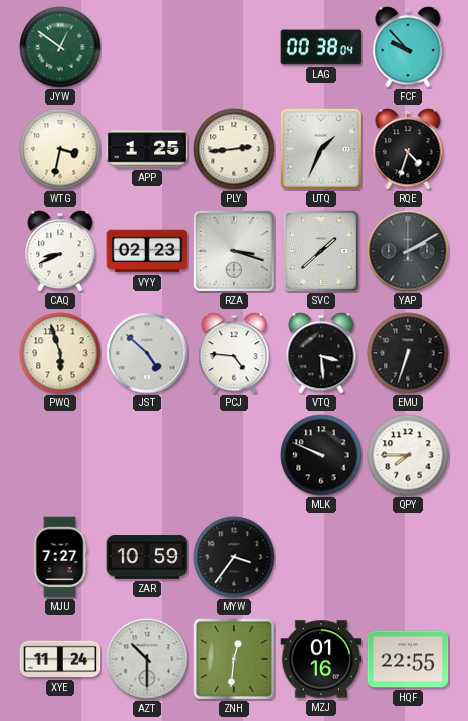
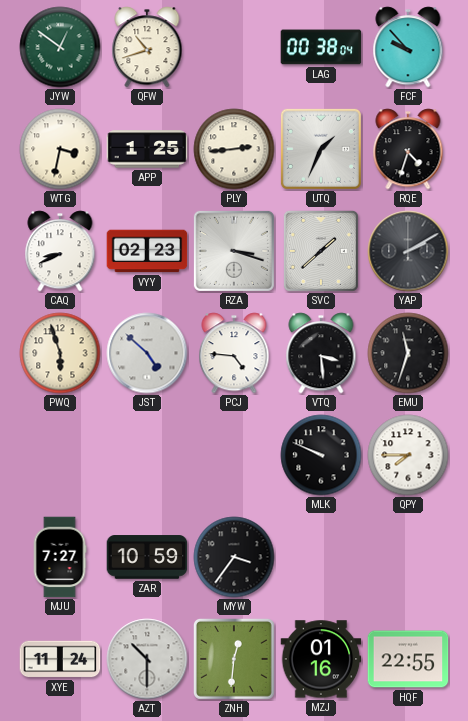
QFW: none -> 10:42 (147, 47)
EMU: 6:33 -> 11:33 (408, 353)
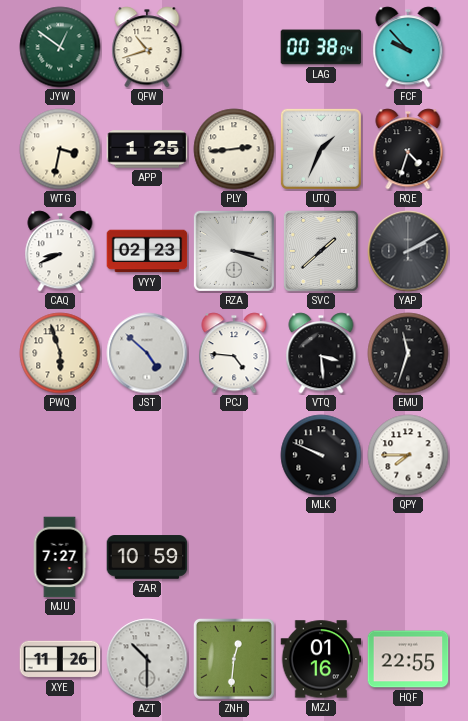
MYW: 3:36 -> none (234, 557)
XYE: 11:24 -> 11:26 (60, 659)
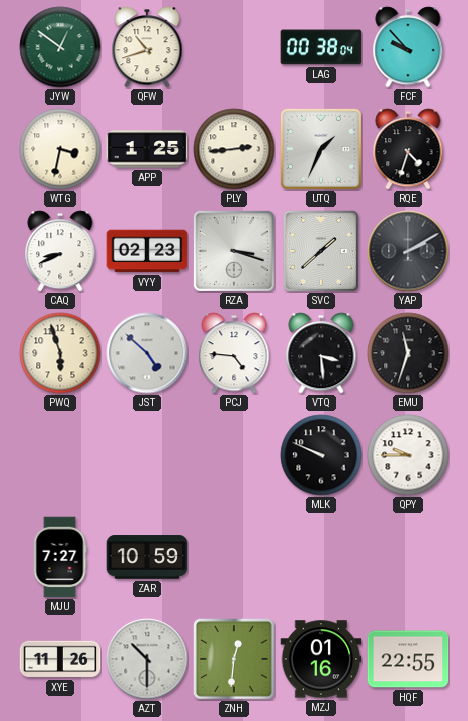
QPY: 7:45 -> 9:45 (408, 455)
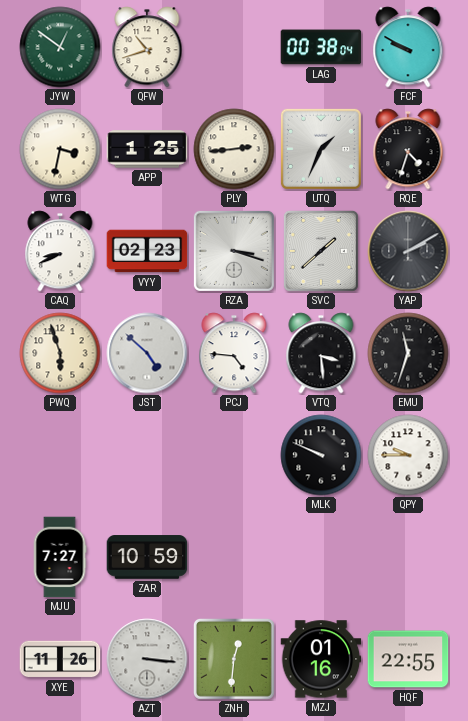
FCF: 9:53 -> 9:50 (408, 47)
AZT: 10:30 -> 3:16 (147, 659)
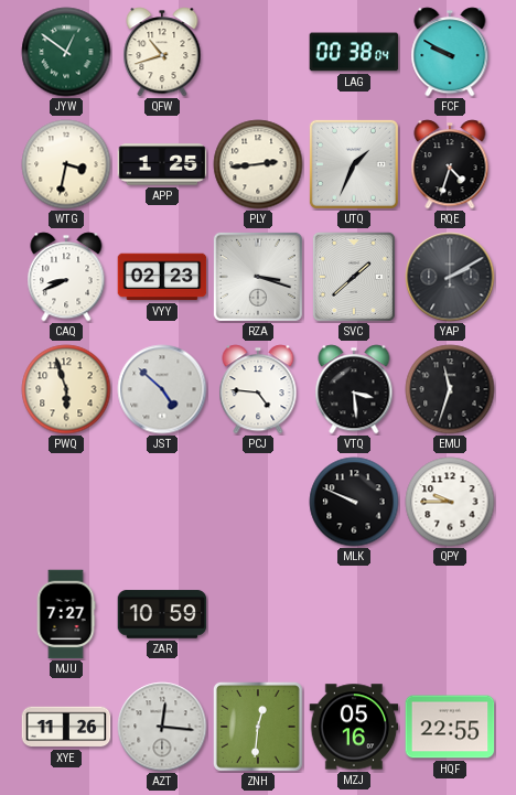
AZT: 3:16 -> 12:16 (162, 727)
MZJ: 01:16 -> 05:16 (354, 727)
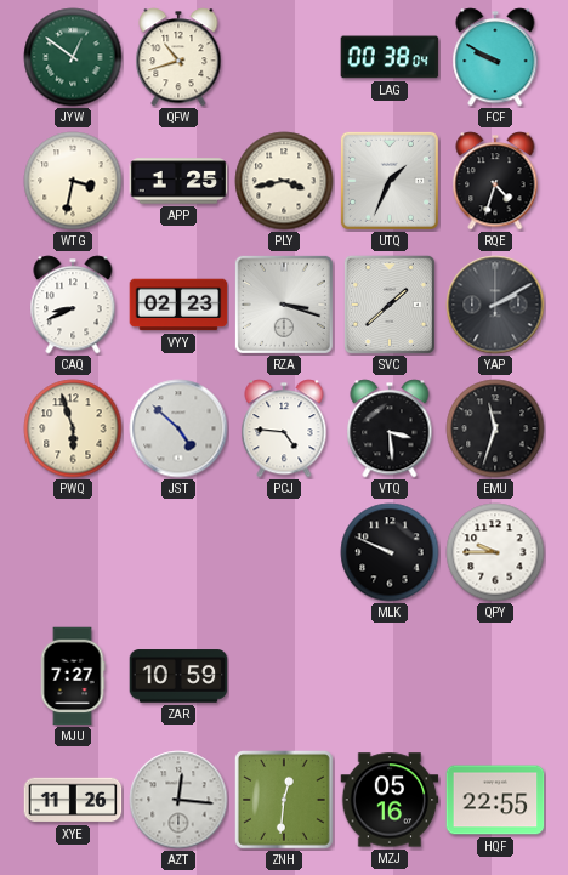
PLY: 2:44 -> 3:43 (284, 181)
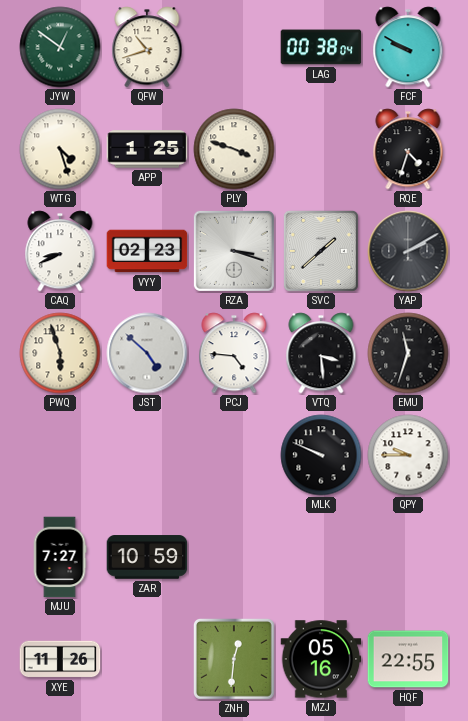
WTG: 3:32 -> 4:27 (60, 149)
PLY: 3:43 -> 3:48 (234, 149)
UTQ: 1:34 -> none (390, 181)
AZT: 12:16 -> none (178, 800)
